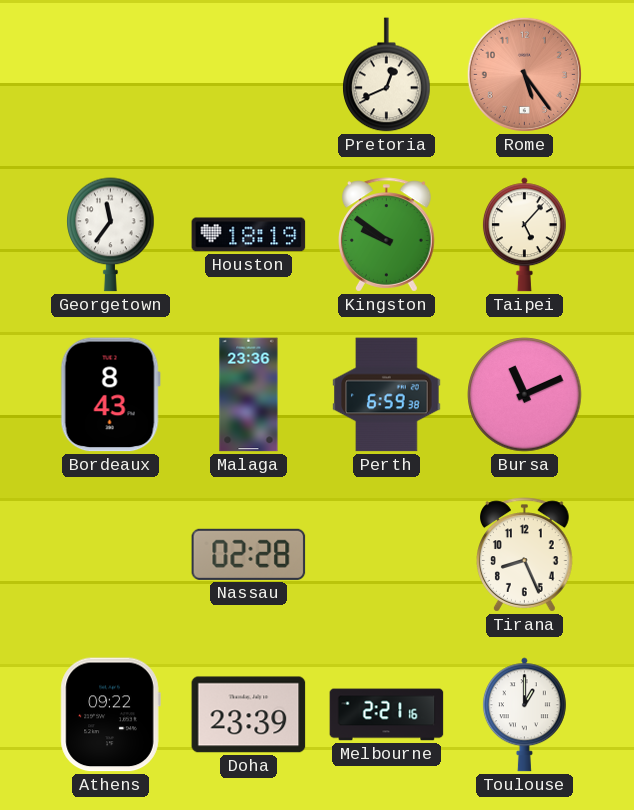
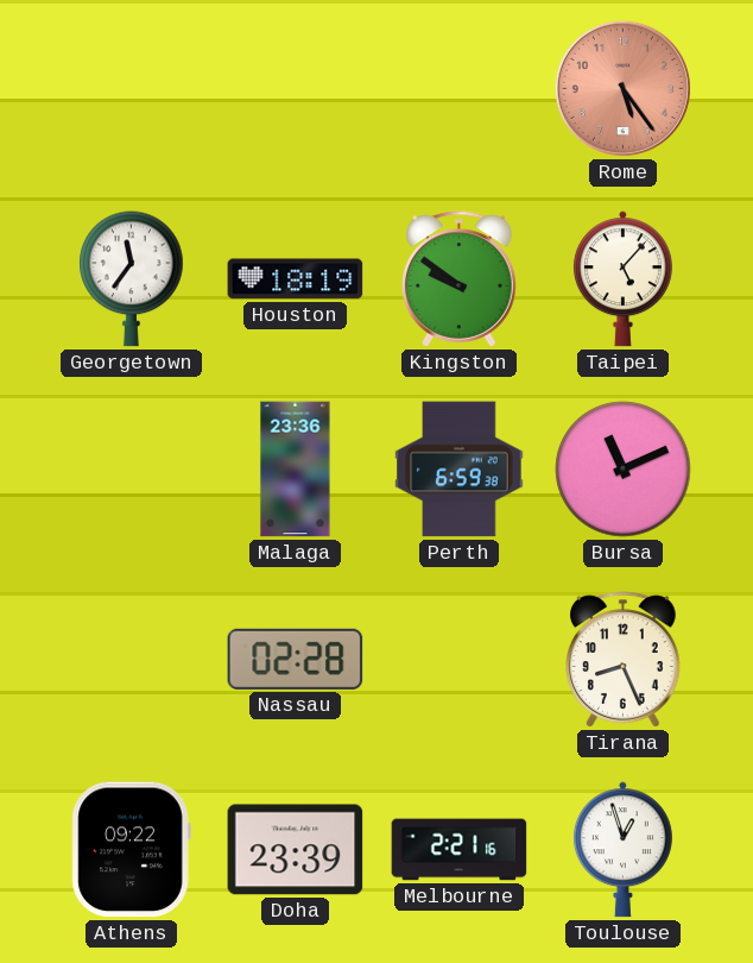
Pretoria: 12:41 -> none (387, 75)
Bordeaux: 8:43 -> none (110, 395)
Toulouse: 1:00 -> 12:57 (622, 850)
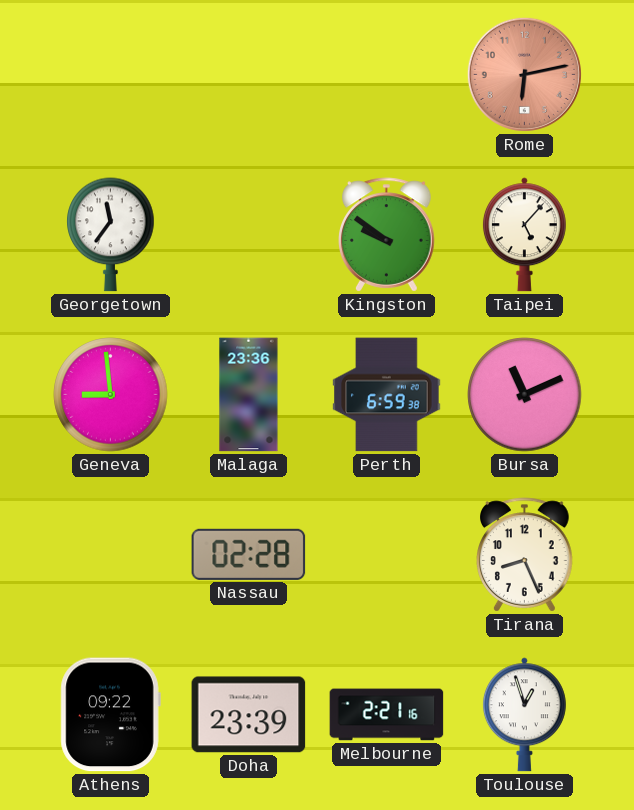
Rome: 5:24 -> 6:13 (524, 74)
Houston: 18:19 -> none (296, 279)
Geneva: none -> 8:59 (111, 395)
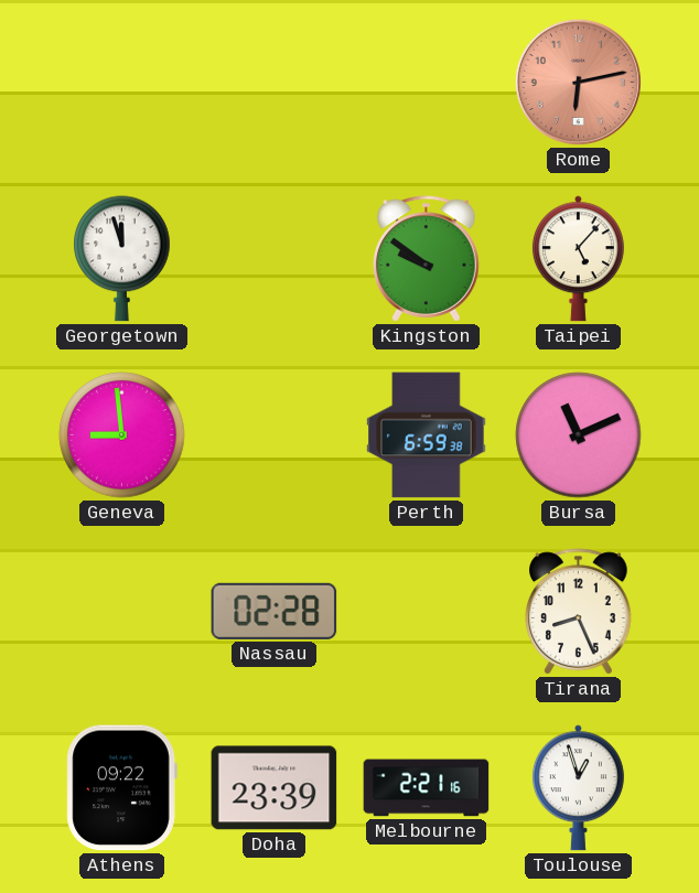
Georgetown: 11:36 -> 11:57 (122, 259)
Malaga: 23:36 -> none (249, 395)
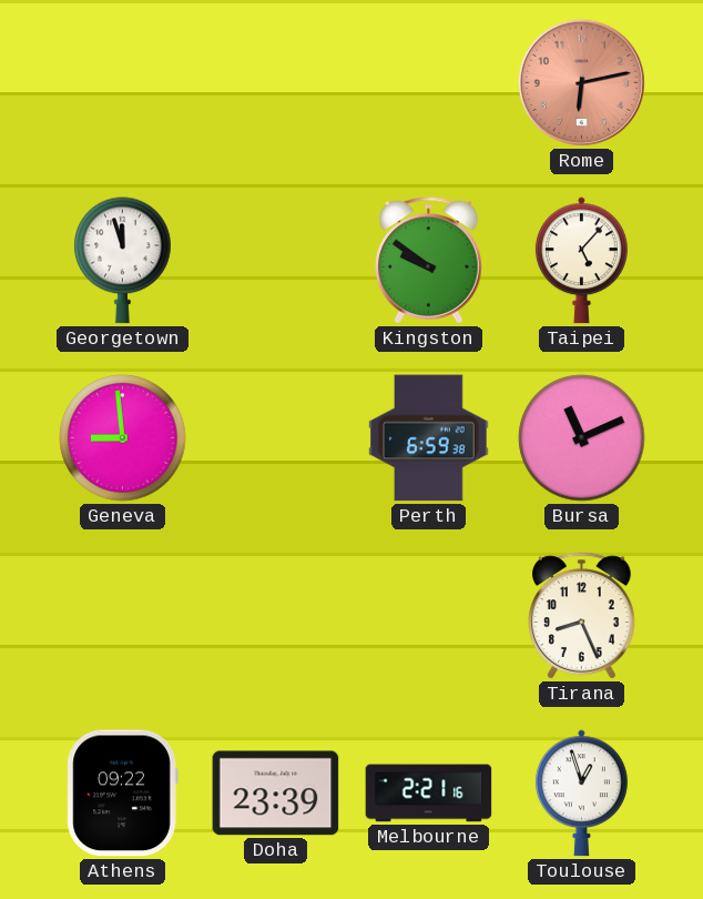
Nassau: 02:28 -> none (275, 611)
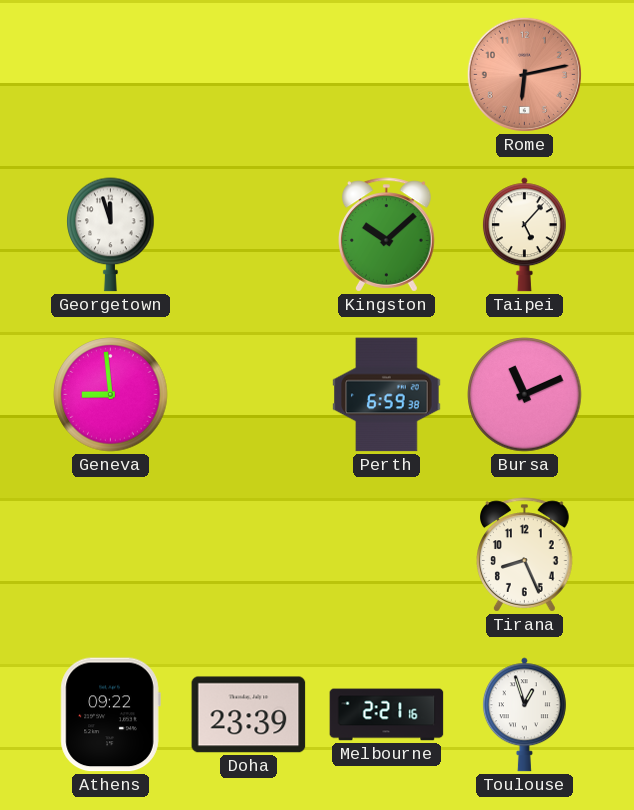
Kingston: 9:51 -> 10:08 (387, 235)
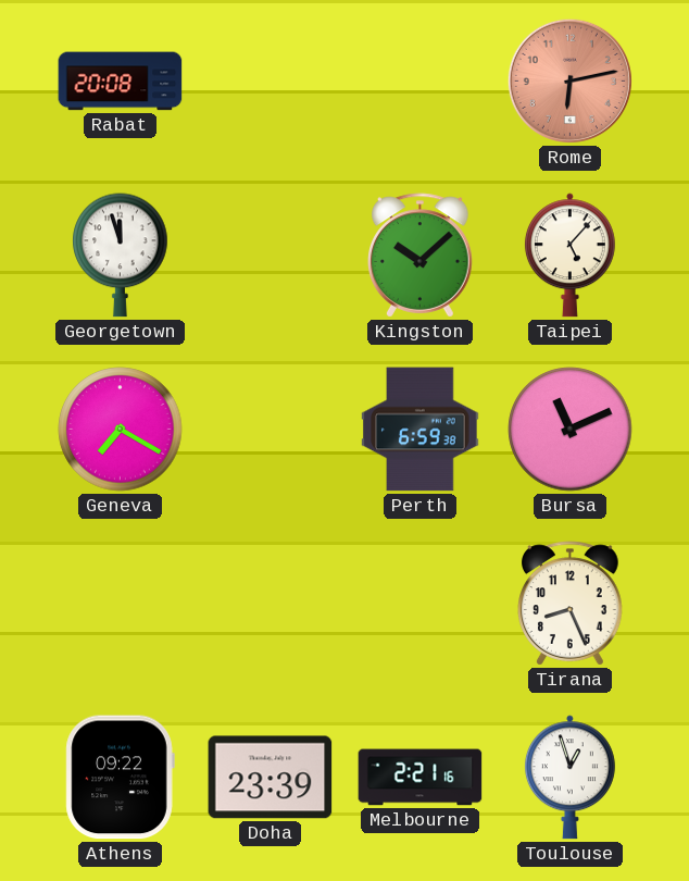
Rabat: none -> 20:08 (121, 82)
Geneva: 8:59 -> 7:20 (121, 430)
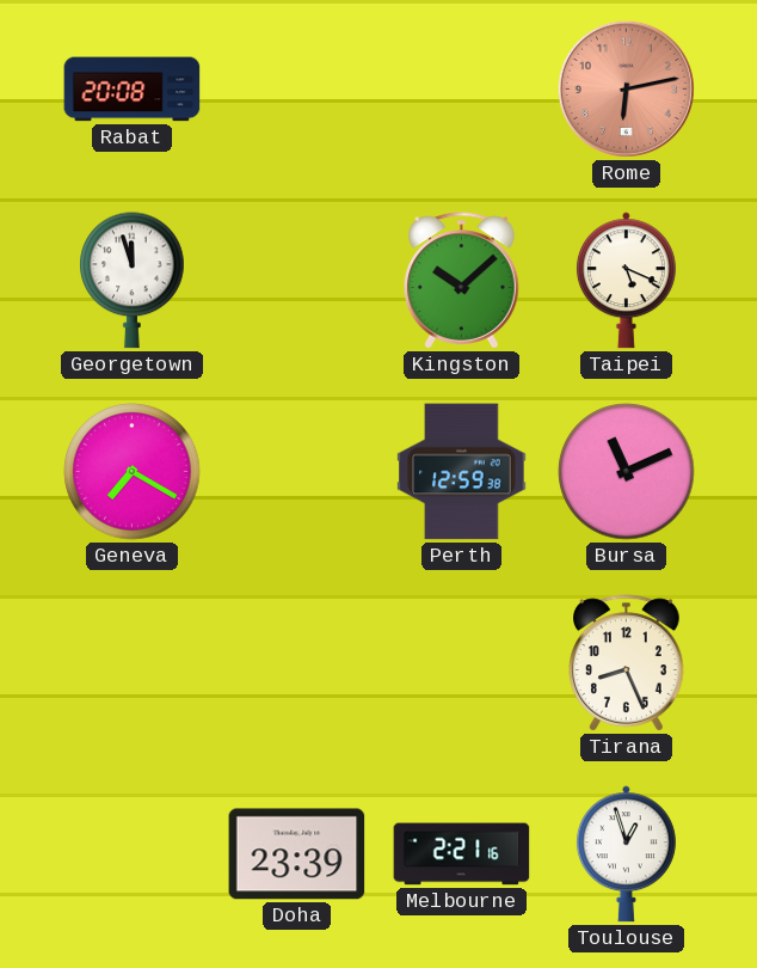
Taipei: 5:07 -> 5:19 (626, 281)
Perth: 6:59 -> 12:59 (462, 472)
Athens: 09:22 -> none (120, 778)
